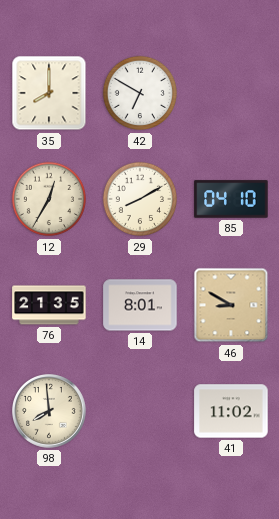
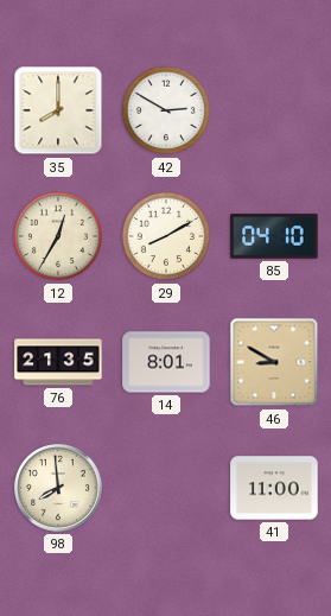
42: 6:50 -> 2:50 (166, 110)
41: 11:02 -> 11:00 (274, 488)
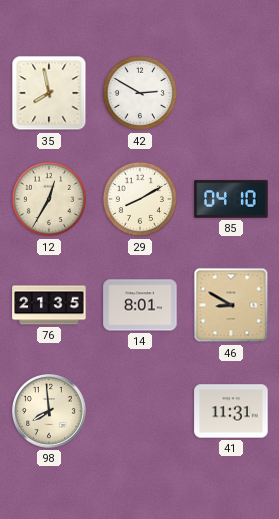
35: 8:00 -> 7:58 (49, 93)
41: 11:00 -> 11:31 (231, 411)
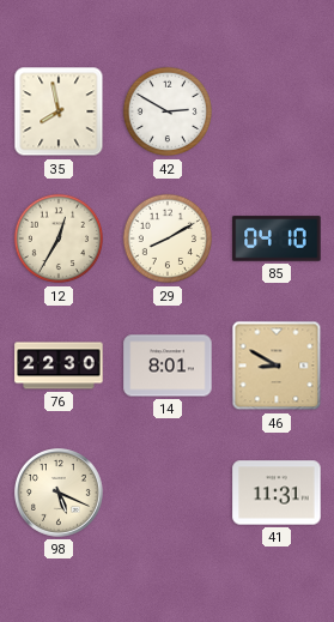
76: 21:35 -> 22:30 (59, 366)
98: 7:59 -> 5:19 (60, 494)
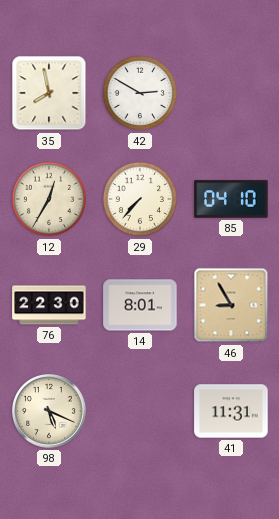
29: 8:10 -> 7:37 (140, 199)
46: 8:50 -> 8:55 (231, 305)
